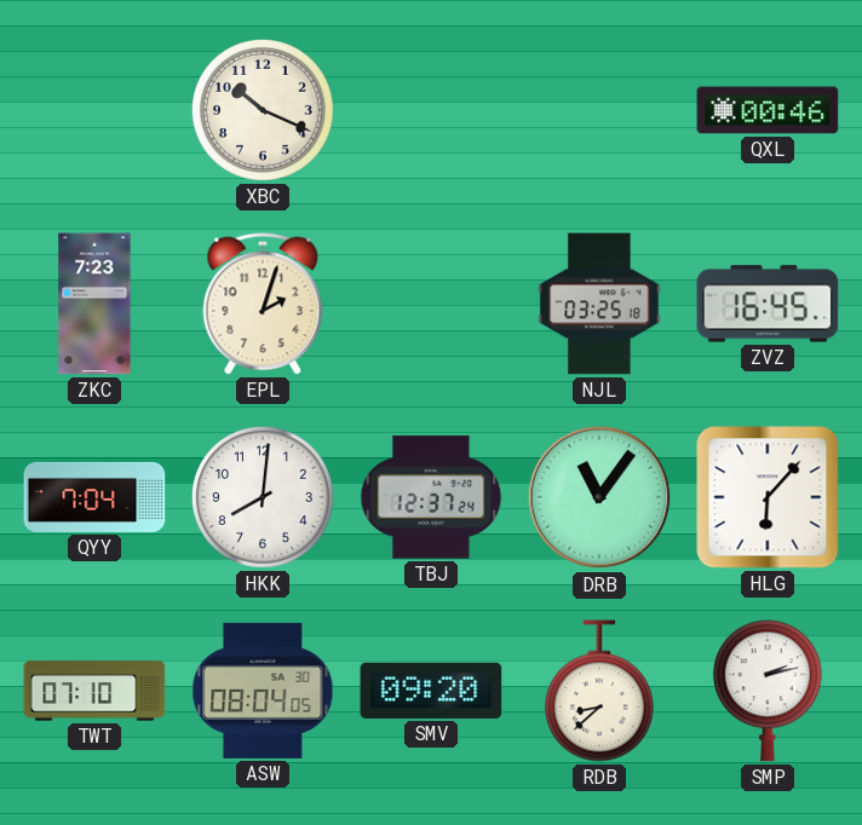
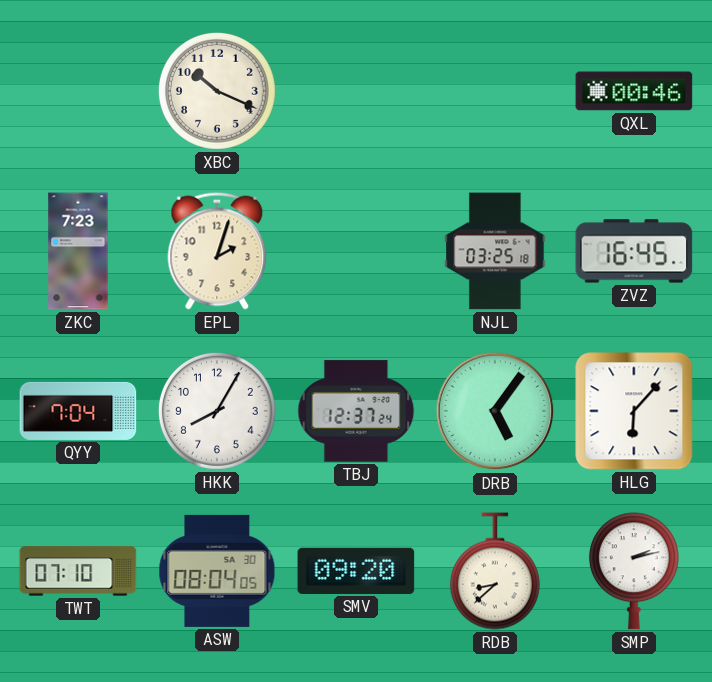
HKK: 8:01 -> 8:05 (217, 411)
DRB: 11:06 -> 5:06 (495, 411)
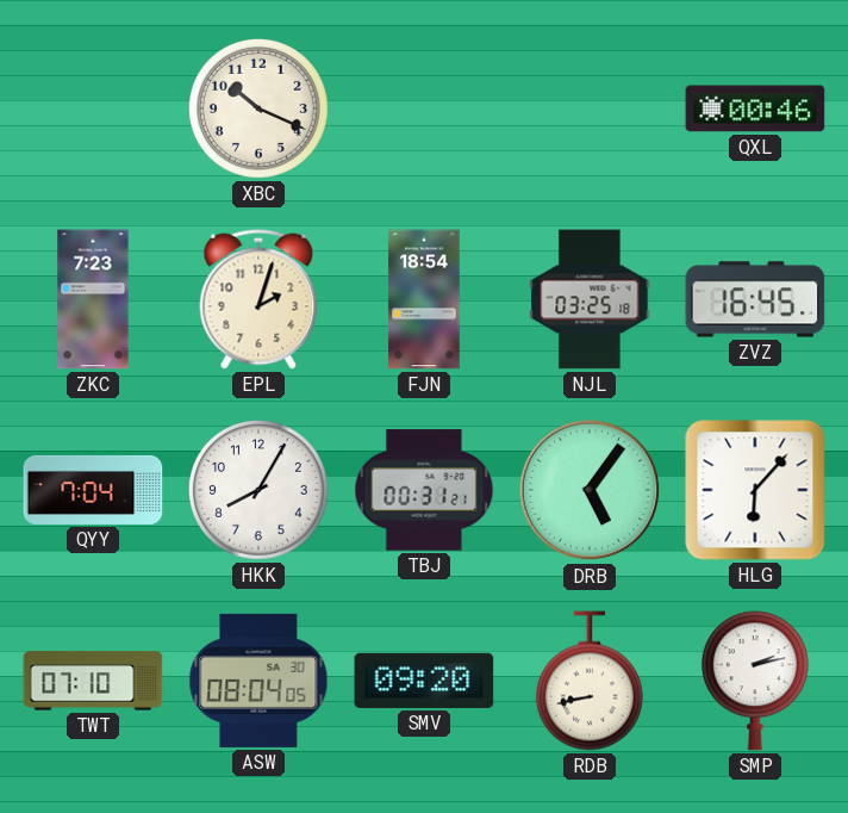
FJN: none -> 18:54 (424, 299)
TBJ: 12:37 -> 00:31 (424, 490)
RDB: 8:38 -> 8:43 (590, 681)
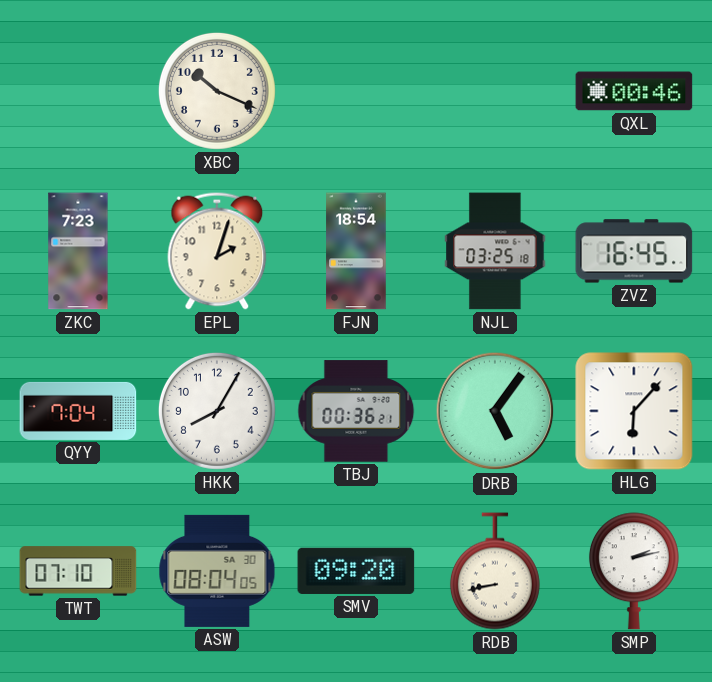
TBJ: 00:31 -> 00:36 (356, 411)
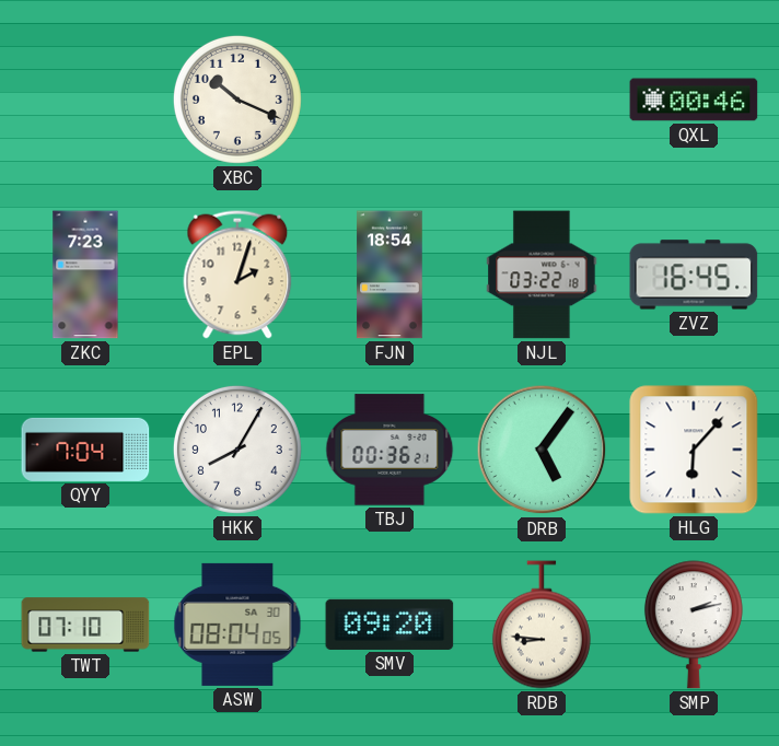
NJL: 03:25 -> 03:22 (542, 275)
RDB: 8:43 -> 8:46 (542, 625)
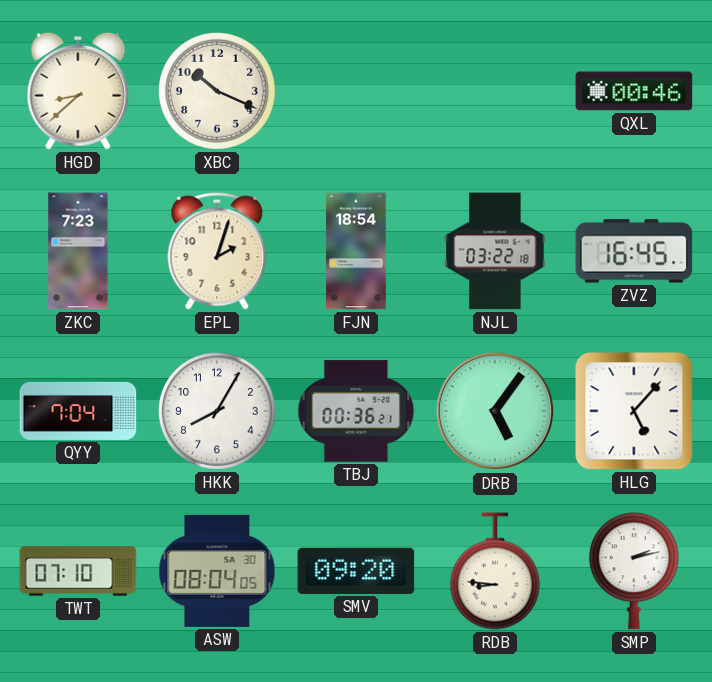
HGD: none -> 8:38 (78, 91)
HLG: 6:07 -> 5:07 (634, 411)
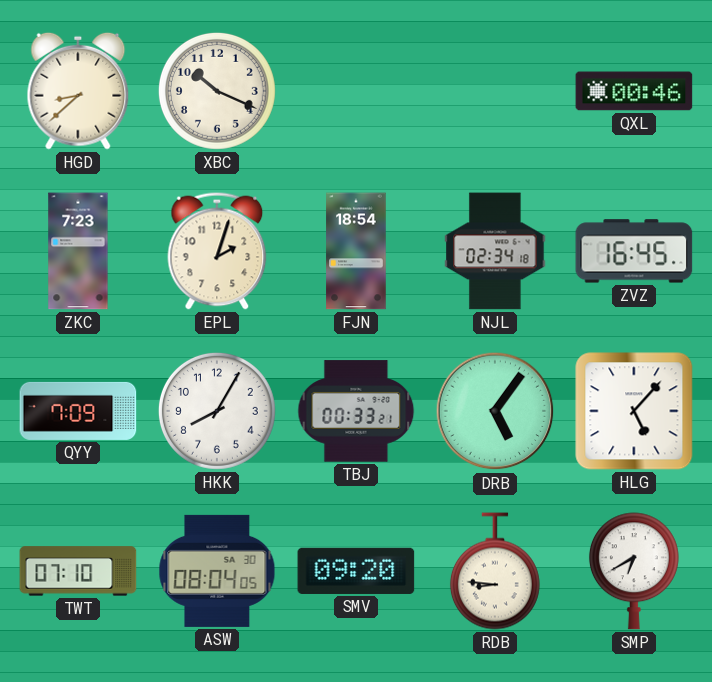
NJL: 03:22 -> 02:34 (495, 251)
QYY: 7:04 -> 7:09 (78, 411)
TBJ: 00:36 -> 00:33 (356, 411)
SMP: 2:13 -> 6:40 (634, 571)
